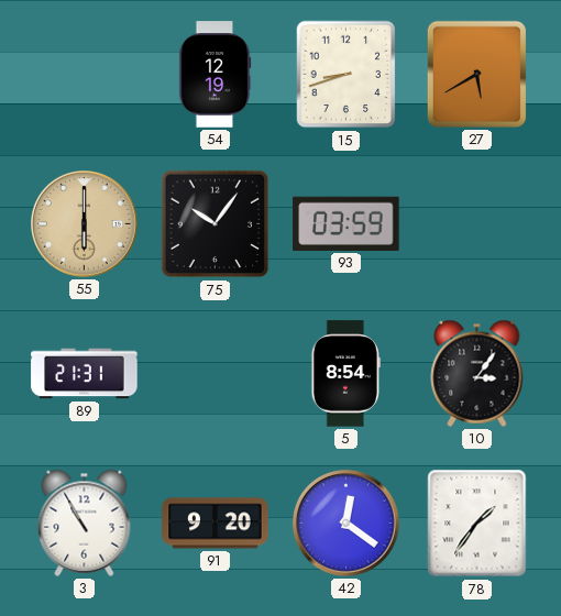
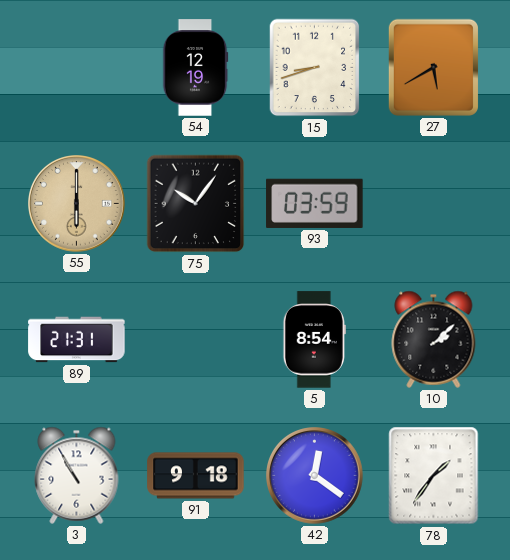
10: 3:06 -> 2:08 (434, 339)
91: 9:20 -> 9:18 (196, 476)
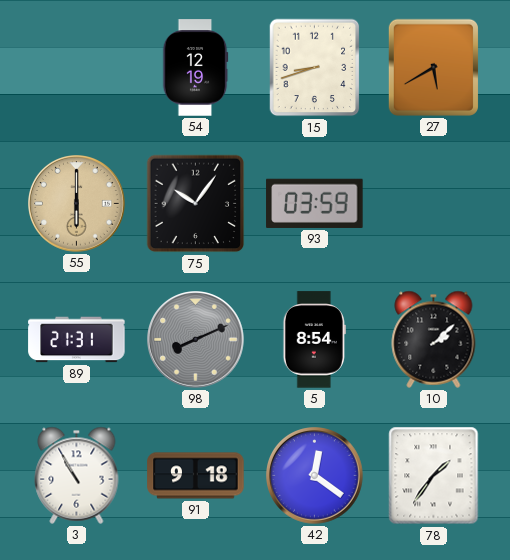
98: none -> 8:11 (196, 340)
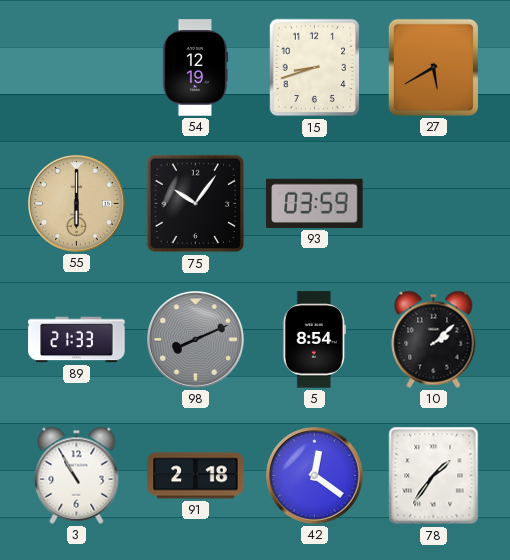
89: 21:31 -> 21:33 (77, 340)
91: 9:18 -> 2:18 (196, 476)
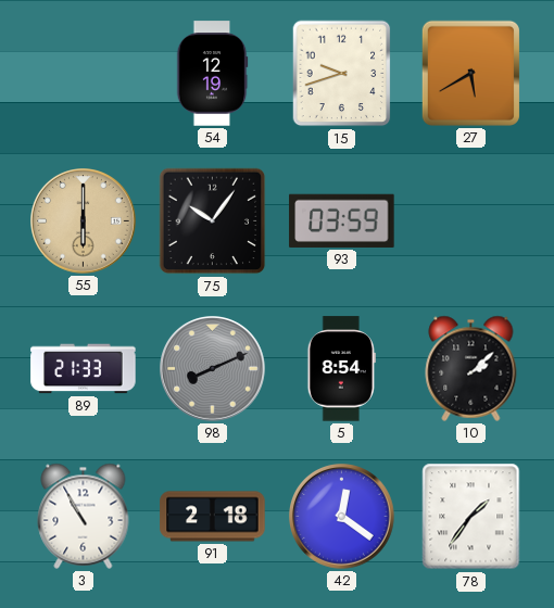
15: 8:42 -> 9:42 (342, 74)
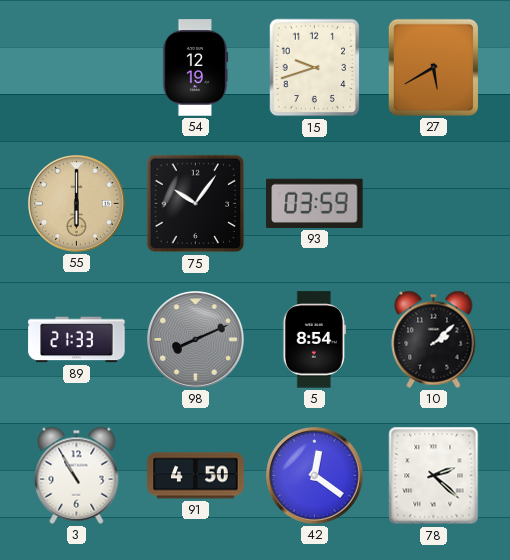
91: 2:18 -> 4:50 (196, 476)
78: 1:36 -> 2:22 (434, 476)
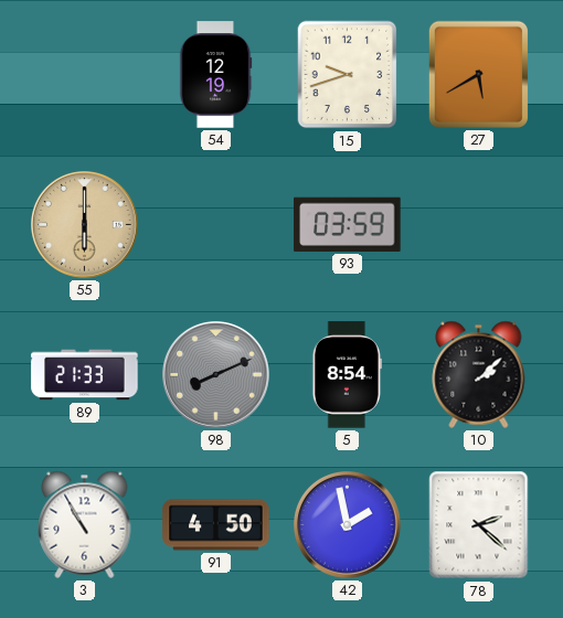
75: 10:06 -> none (196, 204)
42: 12:21 -> 1:58 (348, 525)
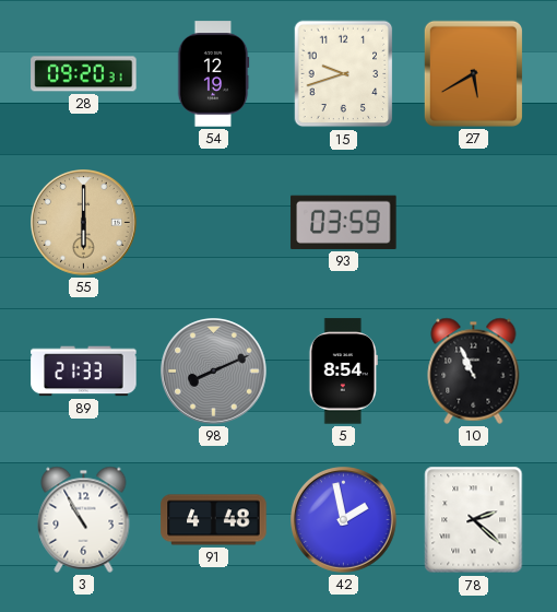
28: none -> 09:20 (84, 74)
10: 2:08 -> 10:56 (474, 370)
91: 4:50 -> 4:48 (214, 520)
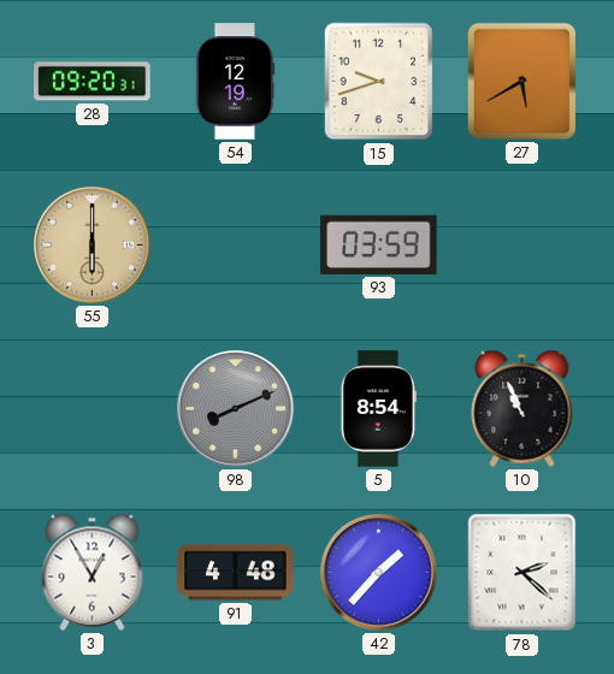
89: 21:33 -> none (84, 372)
3: 10:55 -> 12:55 (93, 572)
42: 1:58 -> 1:37 (379, 573)
